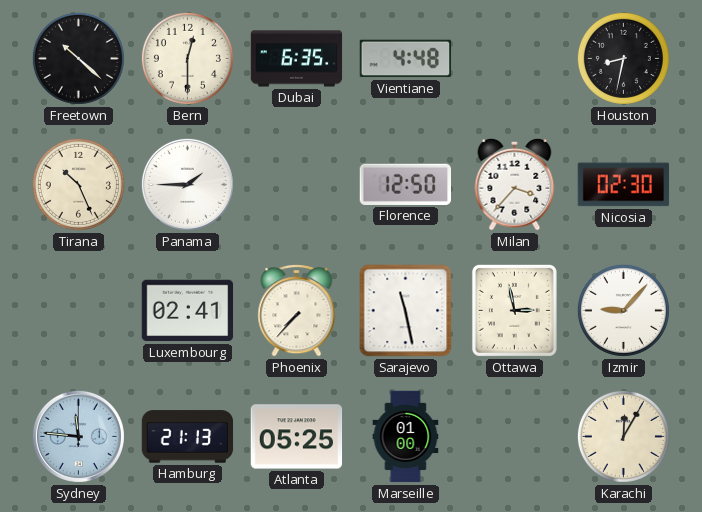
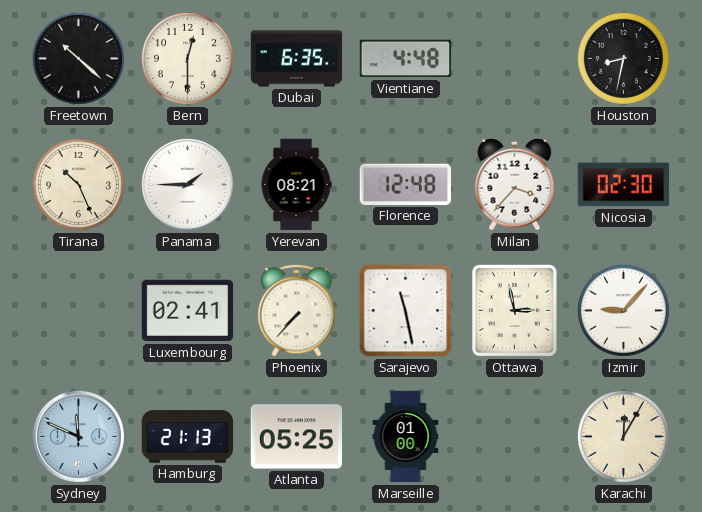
Yerevan: none -> 08:21 (296, 185)
Florence: 12:50 -> 12:48 (405, 184)
Sydney: 11:46 -> 11:49 (78, 436)
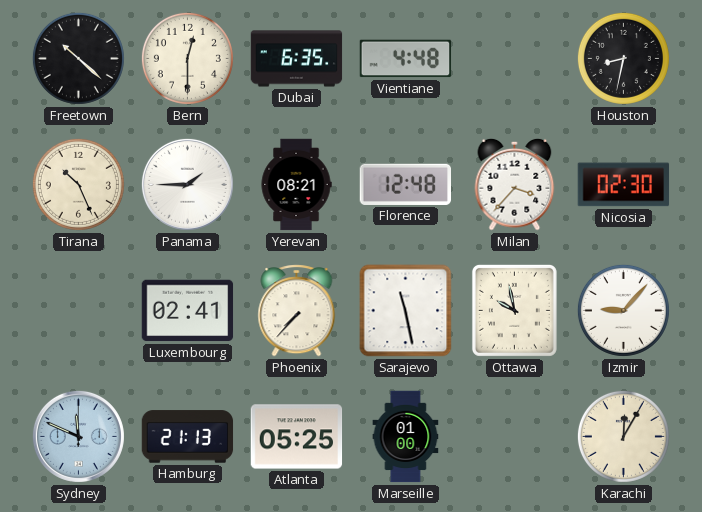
Ottawa: 2:58 -> 9:58 (514, 310)
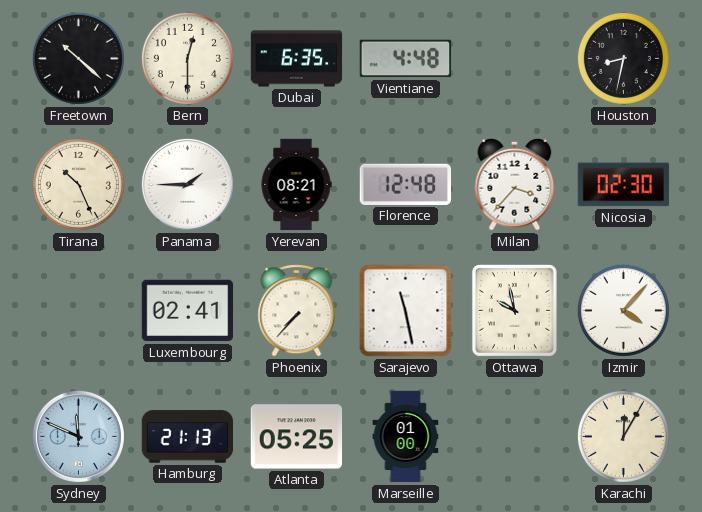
Izmir: 9:07 -> 4:07 (623, 310)
